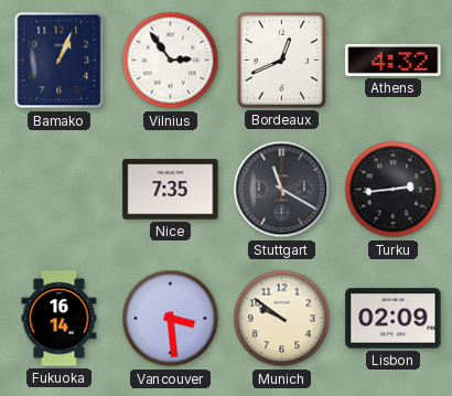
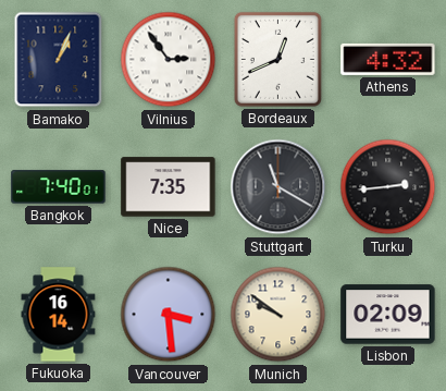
Bangkok: none -> 7:40 (59, 187)
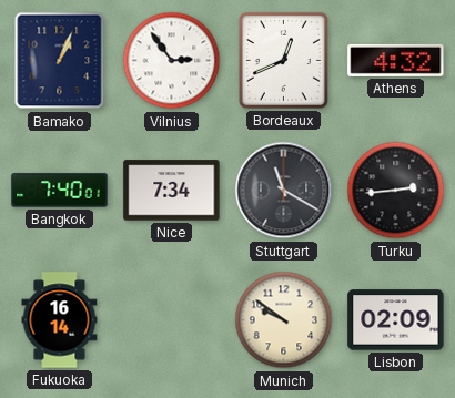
Nice: 7:35 -> 7:34 (172, 191)
Vancouver: 3:29 -> none (169, 315)
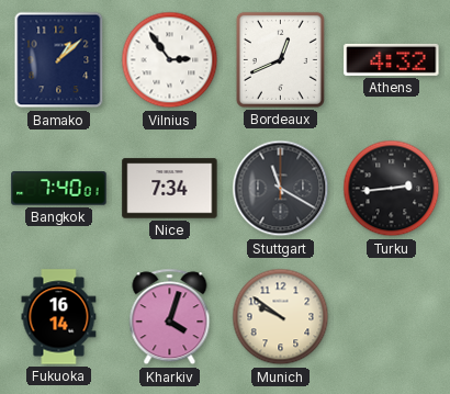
Bamako: 1:04 -> 1:08 (59, 60)
Kharkiv: none -> 4:03 (170, 317)
Lisbon: 02:09 -> none (396, 320)
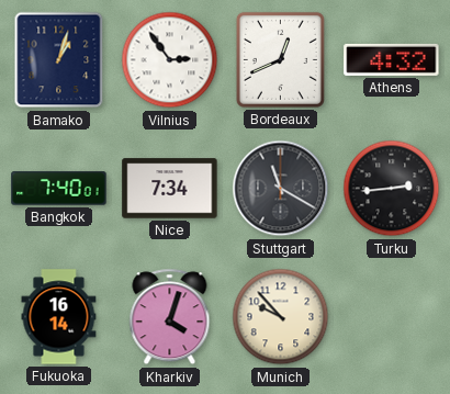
Bamako: 1:08 -> 1:03 (59, 60)
Munich: 9:51 -> 9:53 (281, 317)
